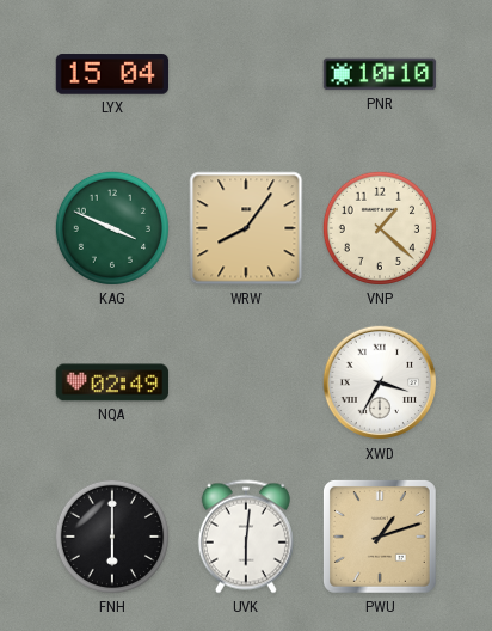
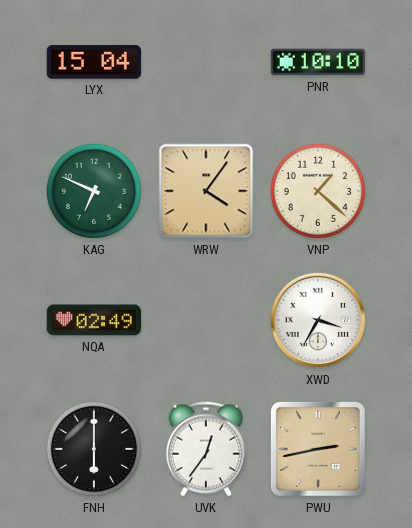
KAG: 3:49 -> 6:49 (94, 191)
WRW: 8:06 -> 4:06 (206, 191)
UVK: 6:01 -> 12:36 (206, 449)
PWU: 1:12 -> 2:43 (319, 450)
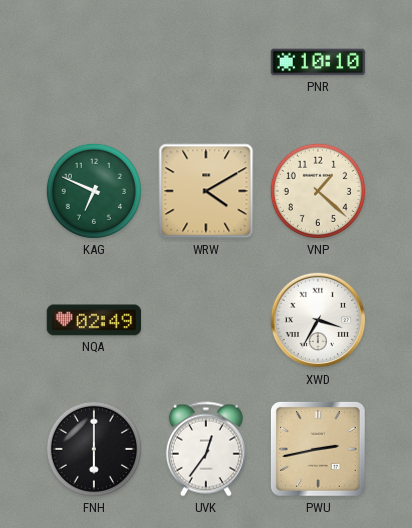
LYX: 15:04 -> none (94, 62)
WRW: 4:06 -> 4:10 (206, 191)
